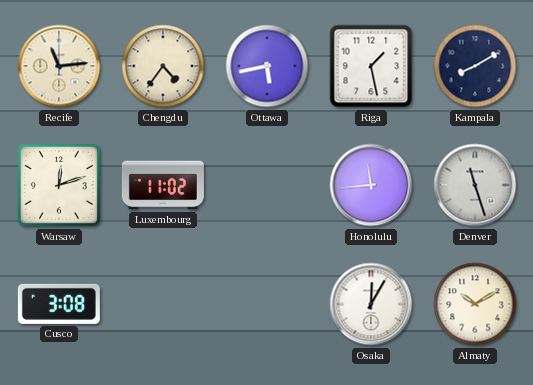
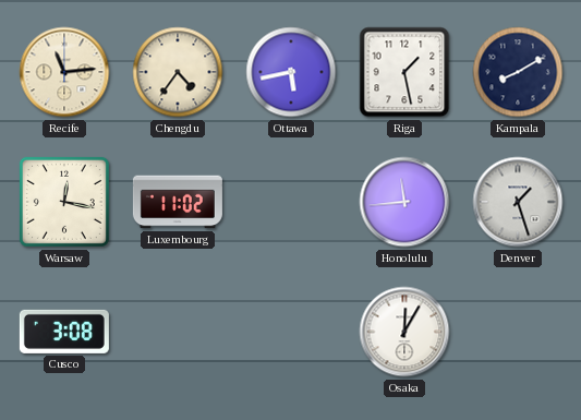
Warsaw: 12:12 -> 12:17 (64, 202)
Denver: 11:27 -> 1:27 (518, 202)
Almaty: 10:10 -> none (475, 304)
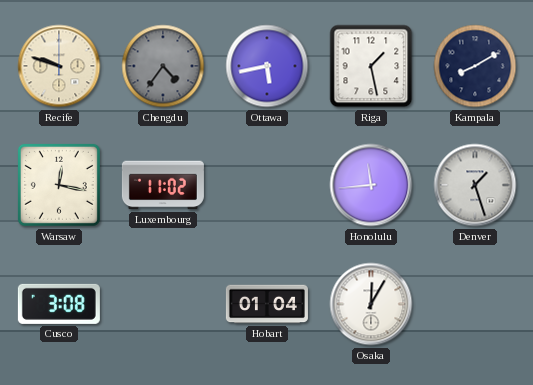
Recife: 11:14 -> 9:48 (59, 66)
Chengdu dial: cream -> grey (163, 66)
Hobart: none -> 01:04 (267, 304)
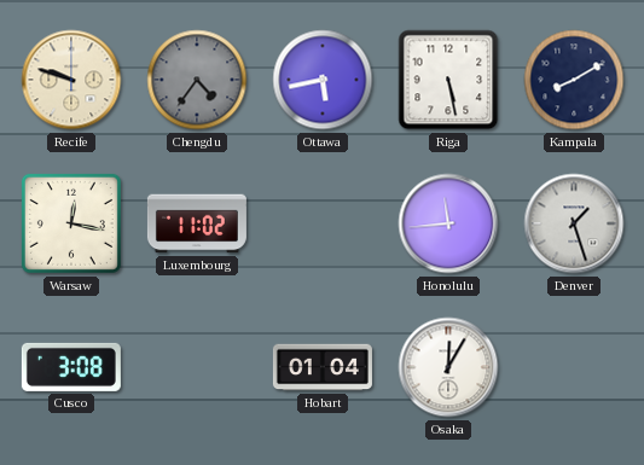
Riga: 1:28 -> 5:28 (448, 80)
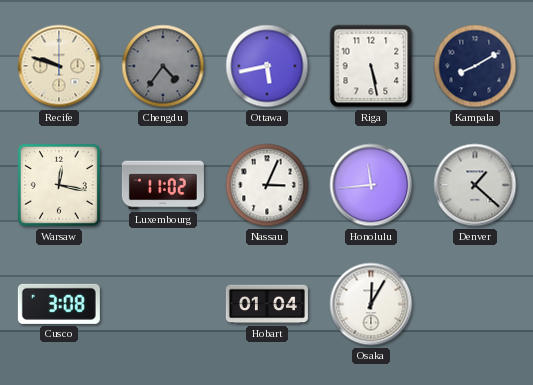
Nassau: none -> 3:04 (267, 185)
Denver: 1:27 -> 1:22 (475, 185)
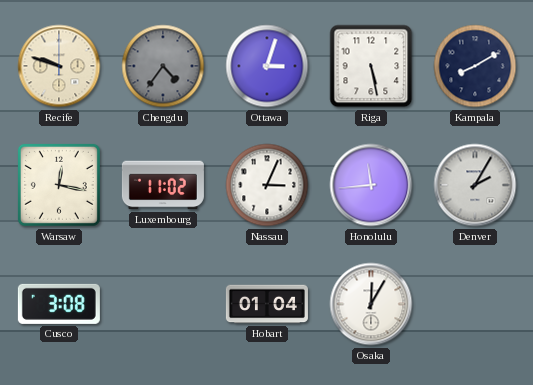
Ottawa: 5:43 -> 3:03 (267, 66)
Denver: 1:22 -> 2:05 (475, 185)
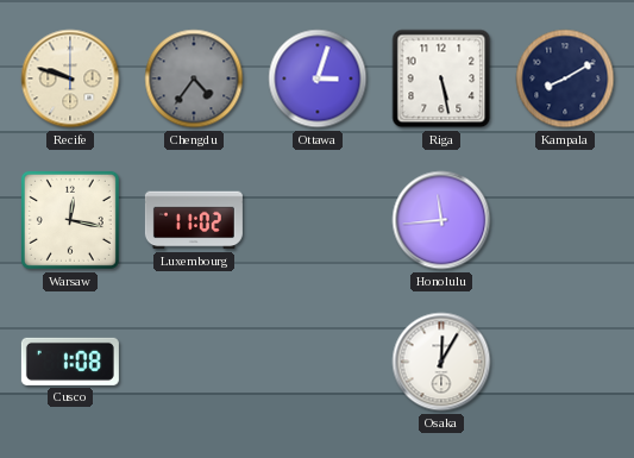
Nassau: 3:04 -> none (267, 185)
Denver: 2:05 -> none (475, 185)
Cusco: 3:08 -> 1:08 (70, 362)
Hobart: 01:04 -> none (267, 304)
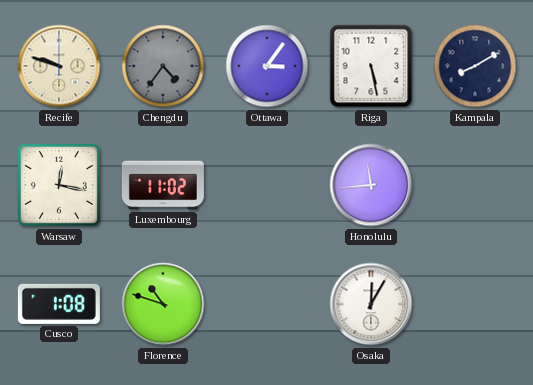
Ottawa: 3:03 -> 3:06 (267, 66)
Florence: none -> 10:48 (163, 304)
